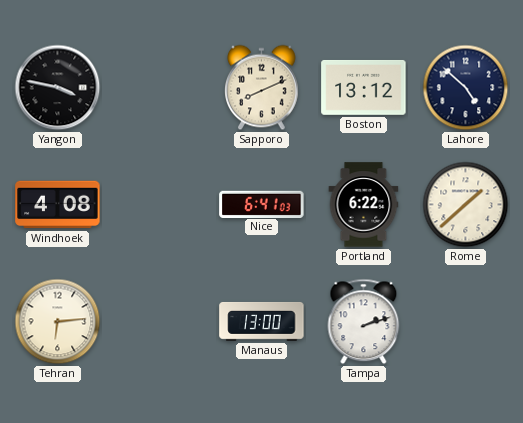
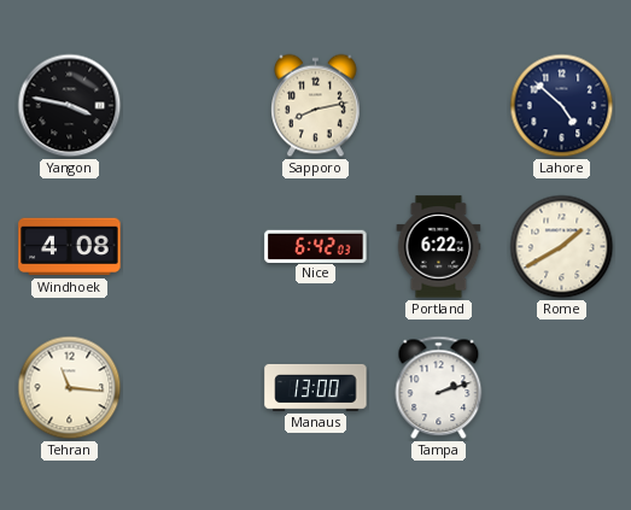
Sapporo: 8:11 -> 8:13 (316, 106)
Boston: 13:12 -> none (364, 87)
Nice: 6:41 -> 6:42 (316, 246)
Rome: 1:38 -> 1:40 (562, 247)
Tehran: 6:14 -> 11:16 (70, 388)
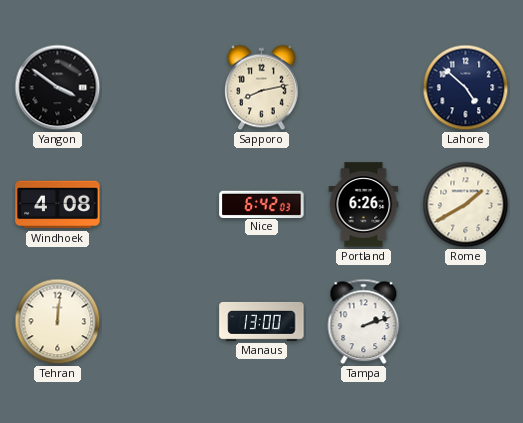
Yangon: 3:47 -> 3:51 (58, 88)
Portland: 6:22 -> 6:26 (364, 205)
Tehran: 11:16 -> 12:01 (58, 322)
